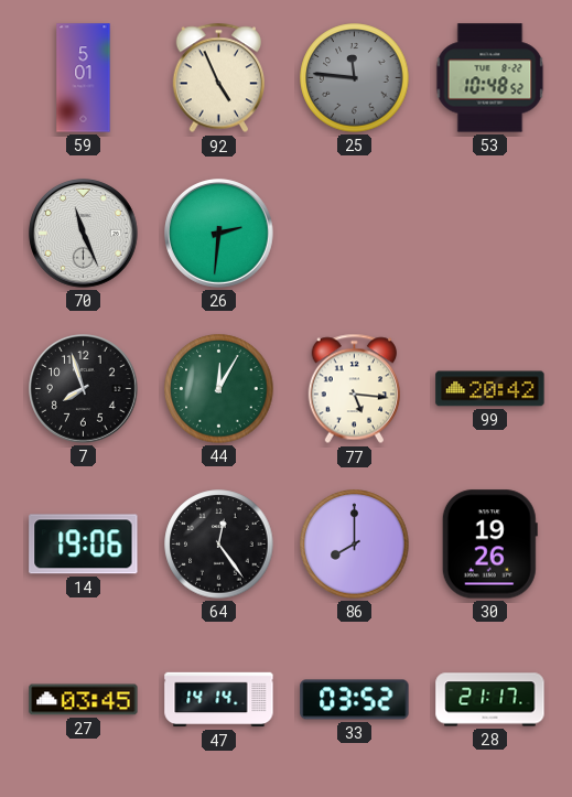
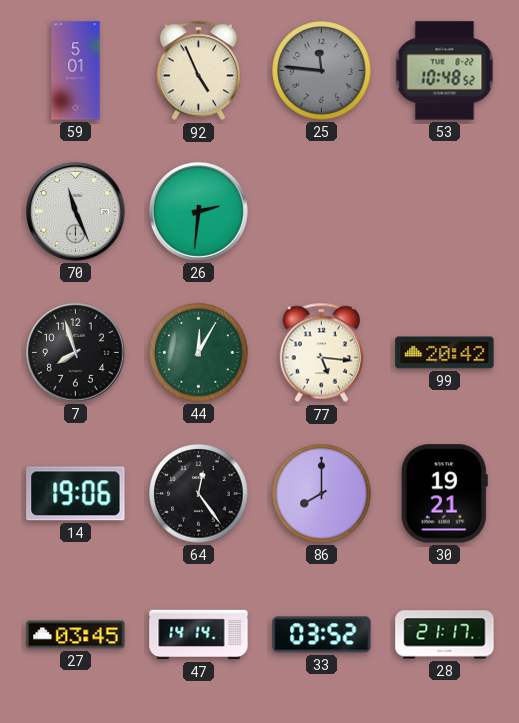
30: 19:26 -> 19:21 (444, 494)
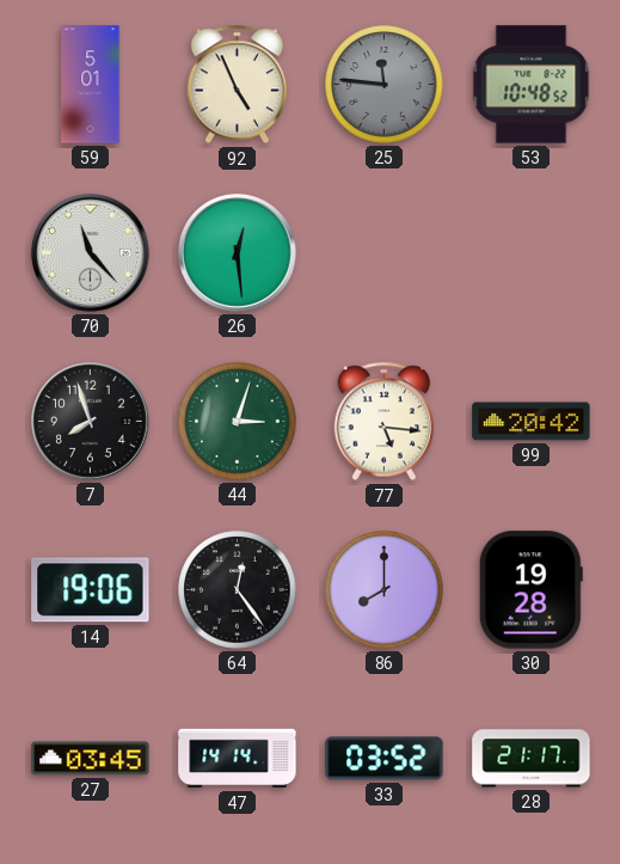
70: 11:26 -> 11:23 (91, 253)
26: 2:31 -> 12:29 (238, 253)
44: 12:05 -> 3:03 (238, 422)
30: 19:21 -> 19:28 (530, 590)
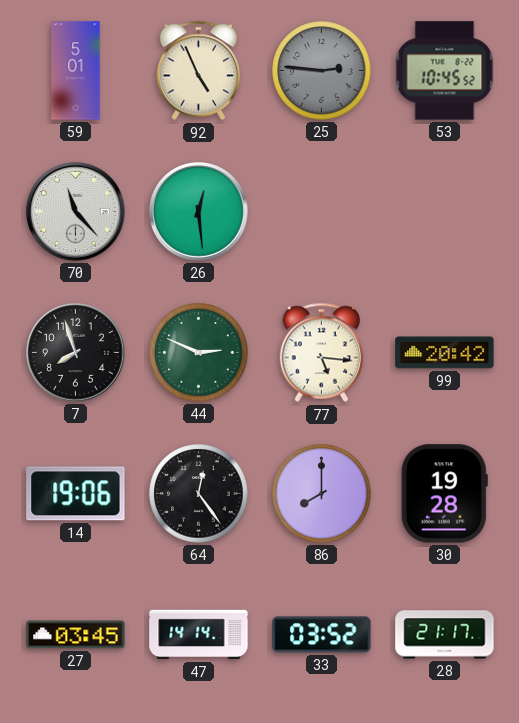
25: 11:46 -> 2:46 (322, 71)
53: 10:48 -> 10:45 (445, 71)
44: 3:03 -> 2:49 (199, 353)
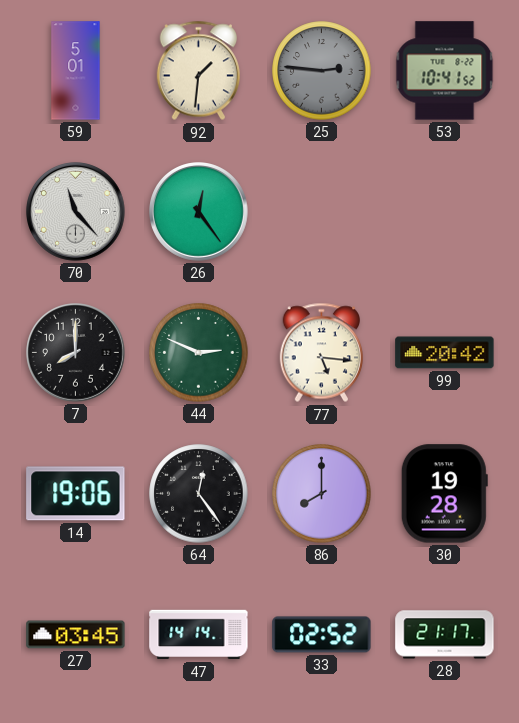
92: 4:56 -> 1:31 (198, 71)
53: 10:45 -> 10:41 (445, 71)
26: 12:29 -> 12:24 (199, 212)
7: 7:57 -> 8:00 (76, 353)
33: 03:52 -> 02:52 (322, 635)
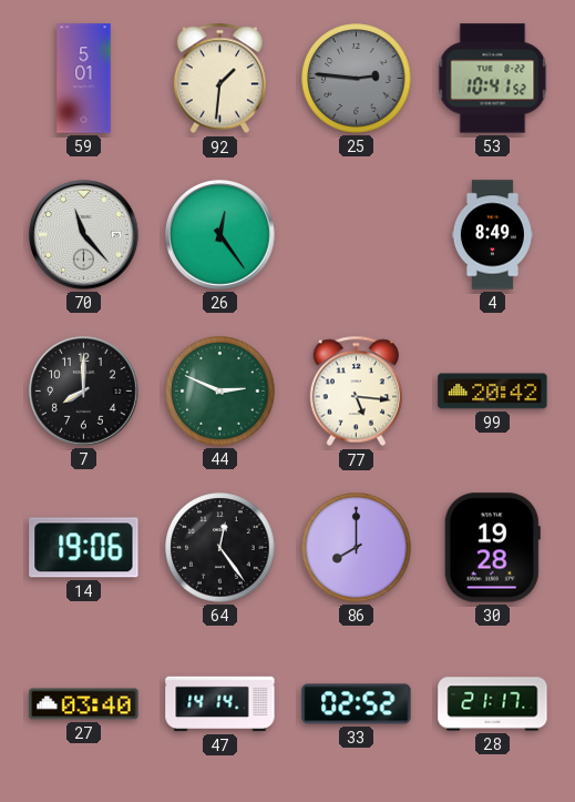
4: none -> 8:49 (492, 235)
27: 03:45 -> 03:40 (84, 704)
